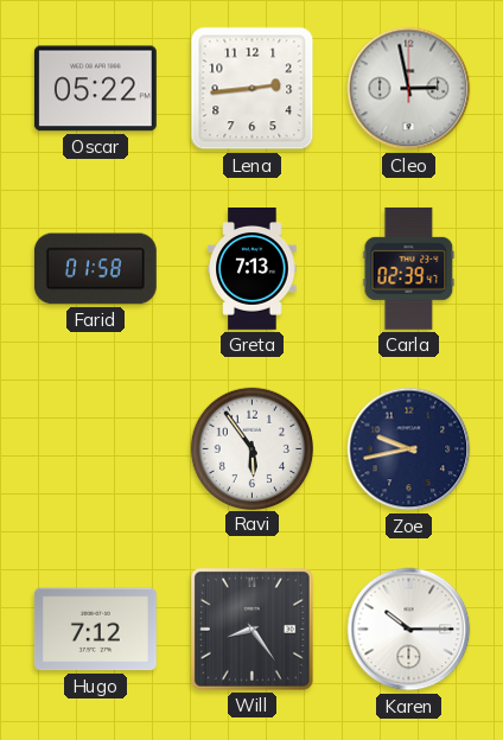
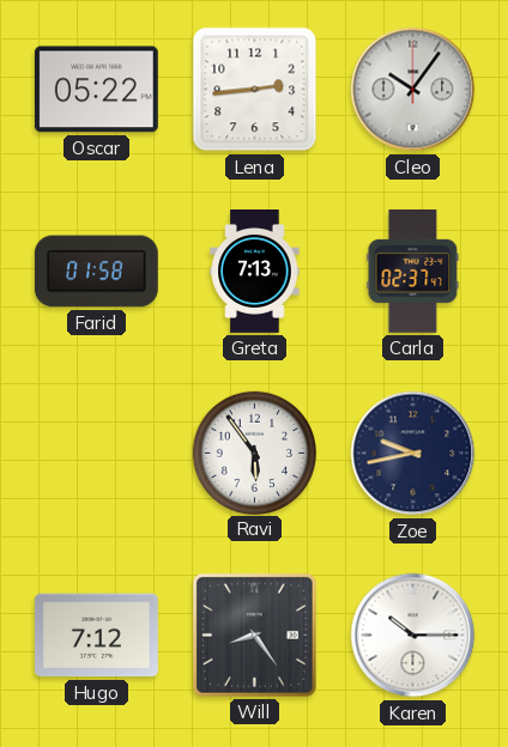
Cleo: 2:58 -> 10:06 (413, 90)
Carla: 02:39 -> 02:37 (413, 271)
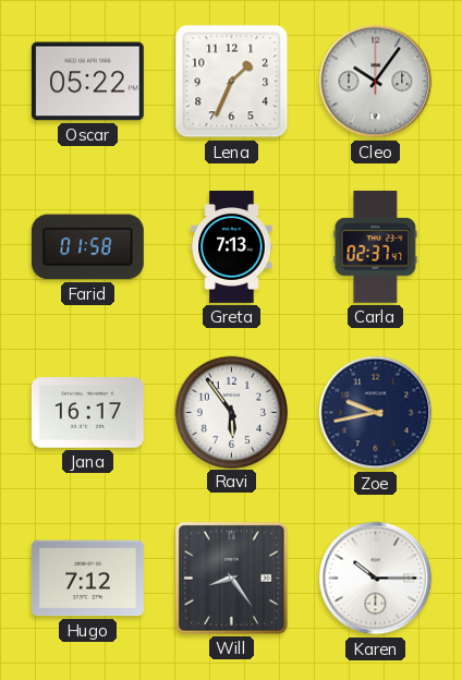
Lena: 2:44 -> 1:34 (232, 82)
Jana: none -> 16:17 (87, 413)
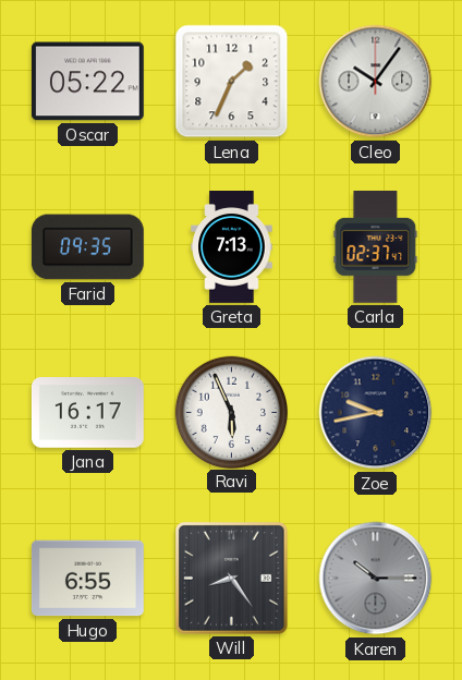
Farid: 01:58 -> 09:35 (87, 247)
Ravi: 5:54 -> 5:56 (231, 412)
Hugo: 7:12 -> 6:55 (87, 579)
Karen dial: white -> grey (376, 579)
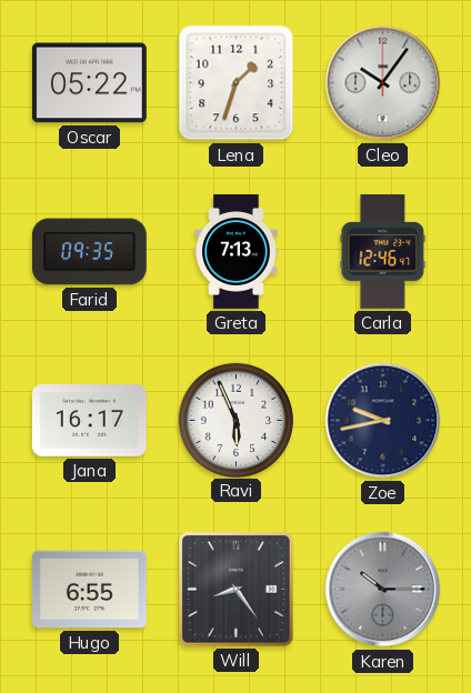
Lena: 1:34 -> 1:33 (237, 83)
Carla: 02:37 -> 12:46 (383, 251)
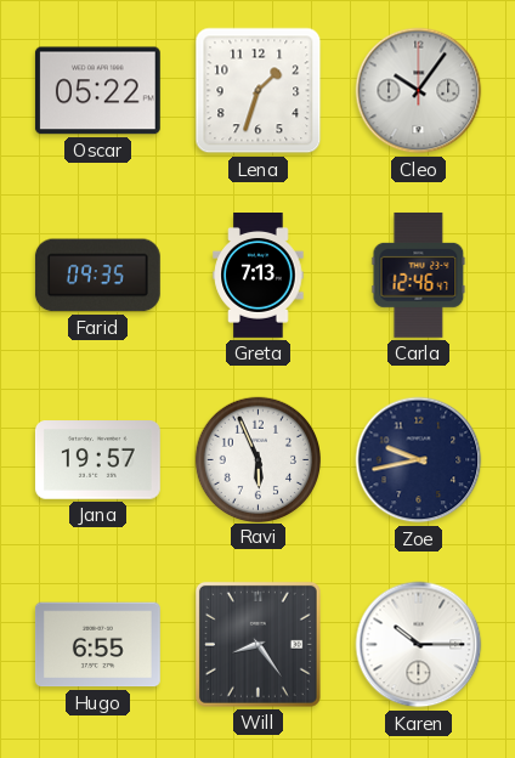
Jana: 16:17 -> 19:57 (97, 460)
Karen dial: grey -> white (419, 645)
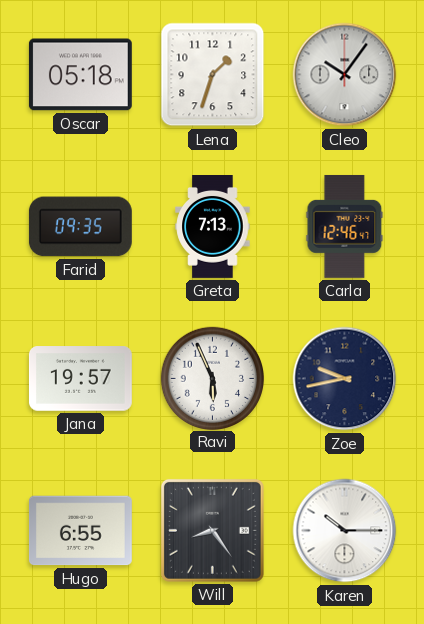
Oscar: 05:22 -> 05:18 (80, 75)
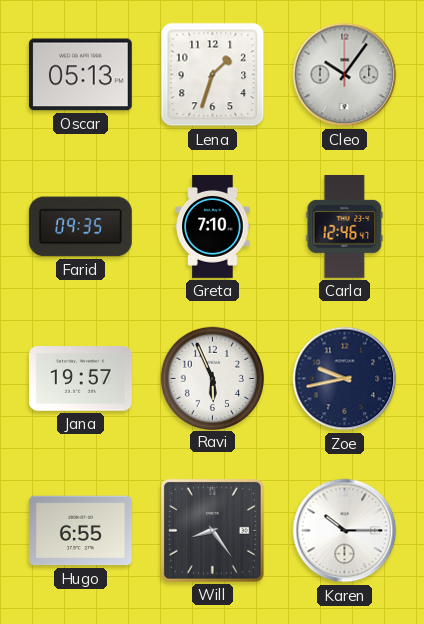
Oscar: 05:18 -> 05:13 (80, 75)
Greta: 7:13 -> 7:10 (213, 227)
